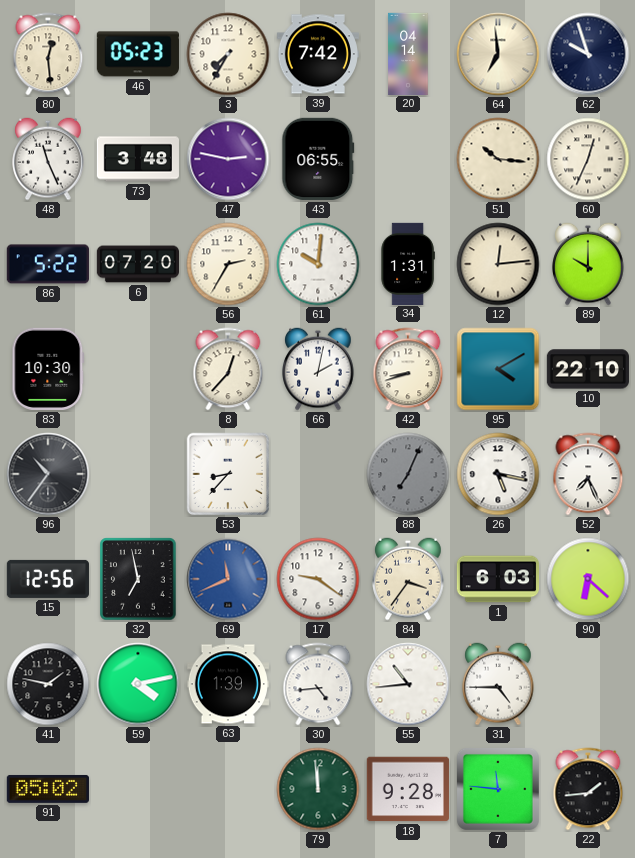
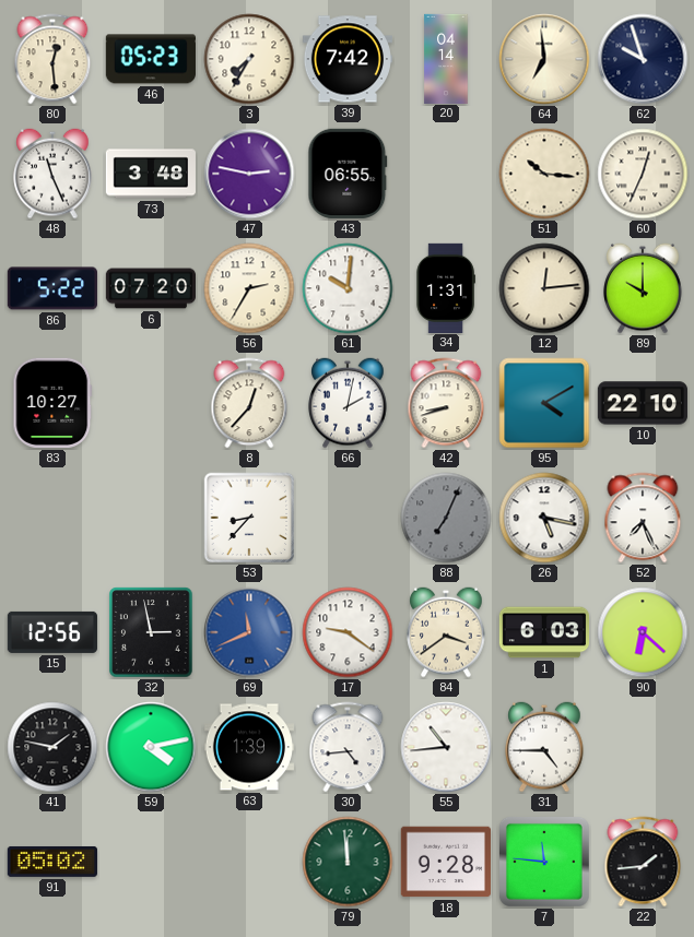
83: 10:30 -> 10:27 (52, 403)
96: 10:36 -> none (48, 474)
32: 6:58 -> 2:58 (151, 632)
84: 3:36 -> 3:39 (446, 632)
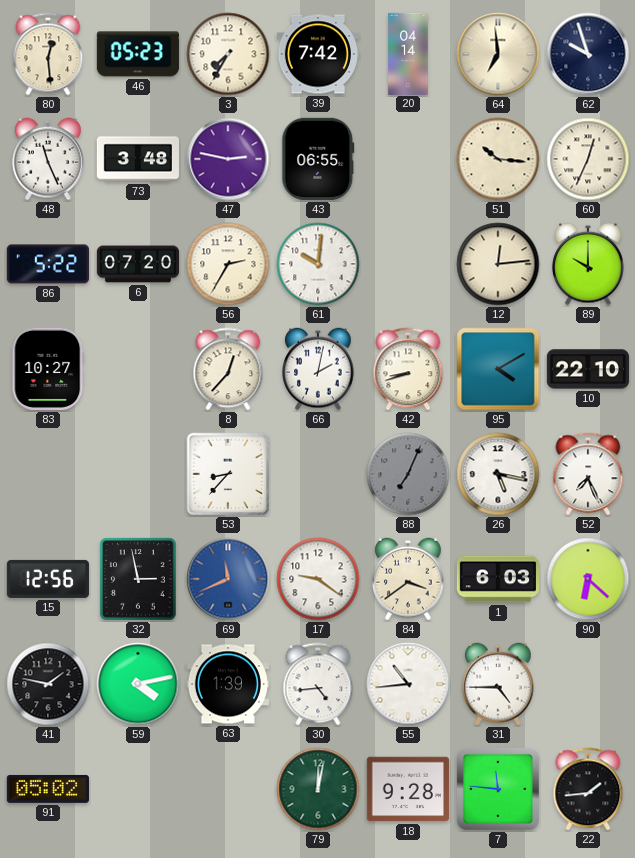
34: 1:31 -> none (446, 287)
79: 11:59 -> 12:02 (318, 789)
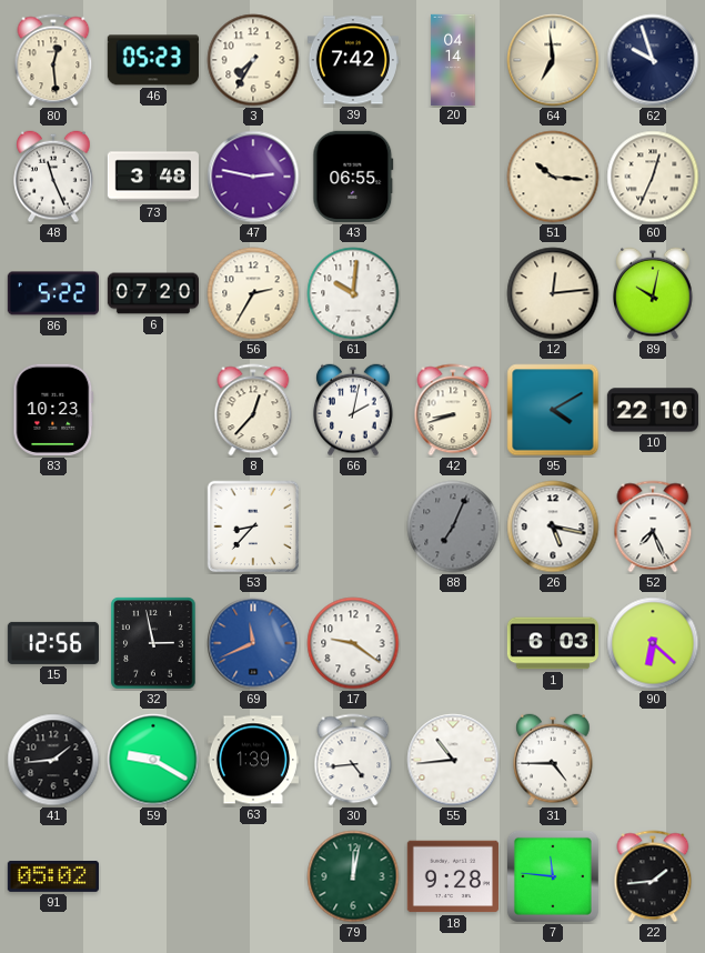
89: 10:00 -> 10:02 (653, 293)
83: 10:27 -> 10:23 (53, 410)
84: 3:39 -> none (408, 579)
41: 1:47 -> 1:44 (53, 760)
59: 4:13 -> 9:20 (153, 760)
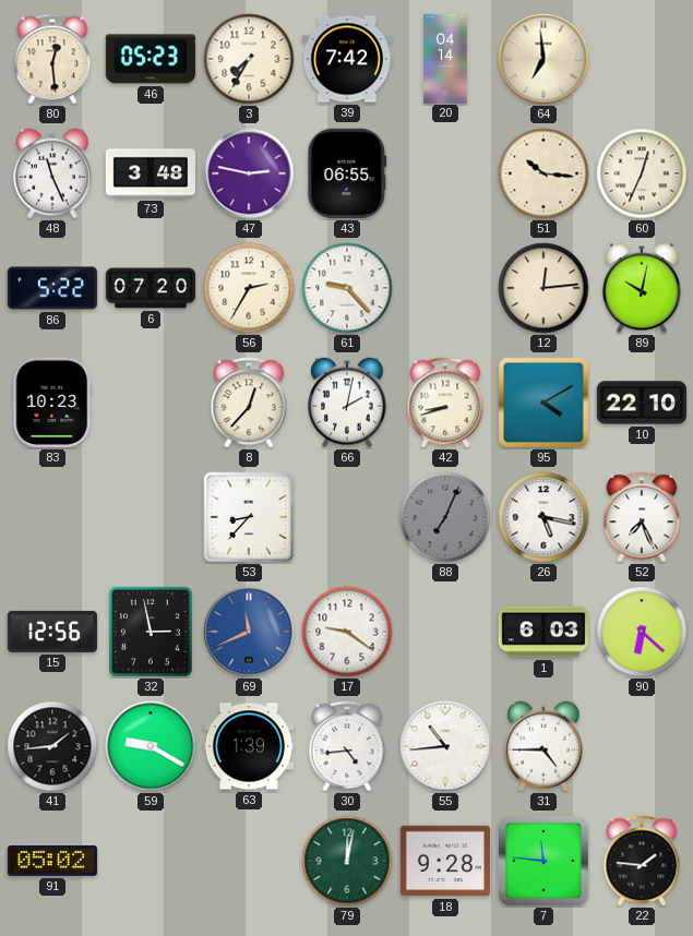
62: 9:57 -> none (653, 60)
61: 10:01 -> 9:23 (347, 288)
22: 1:44 -> 1:46 (642, 861)
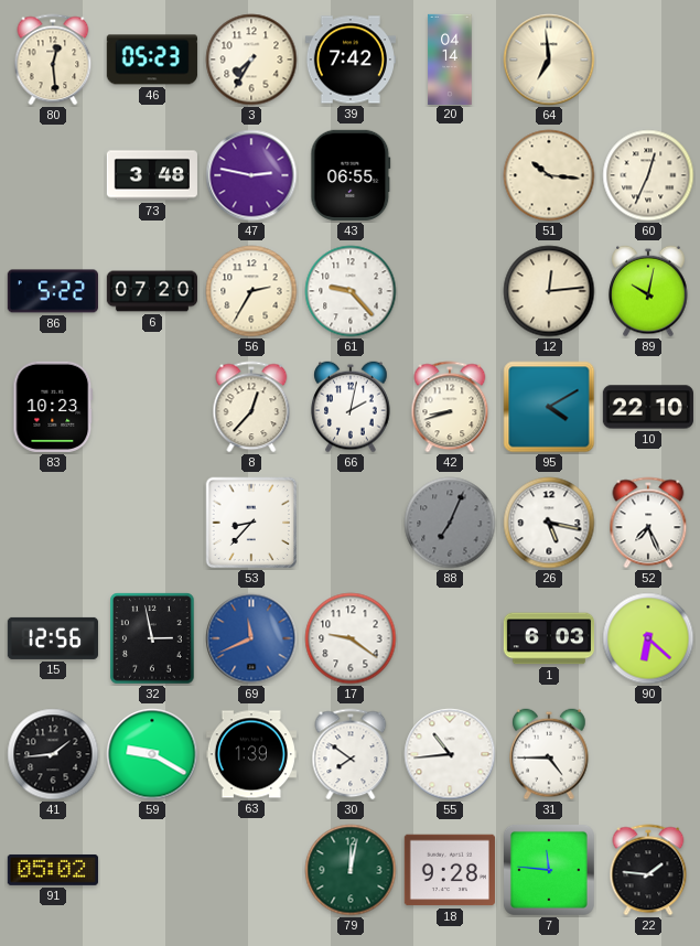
48: 11:26 -> none (52, 173)
30: 4:44 -> 7:51 (351, 754)
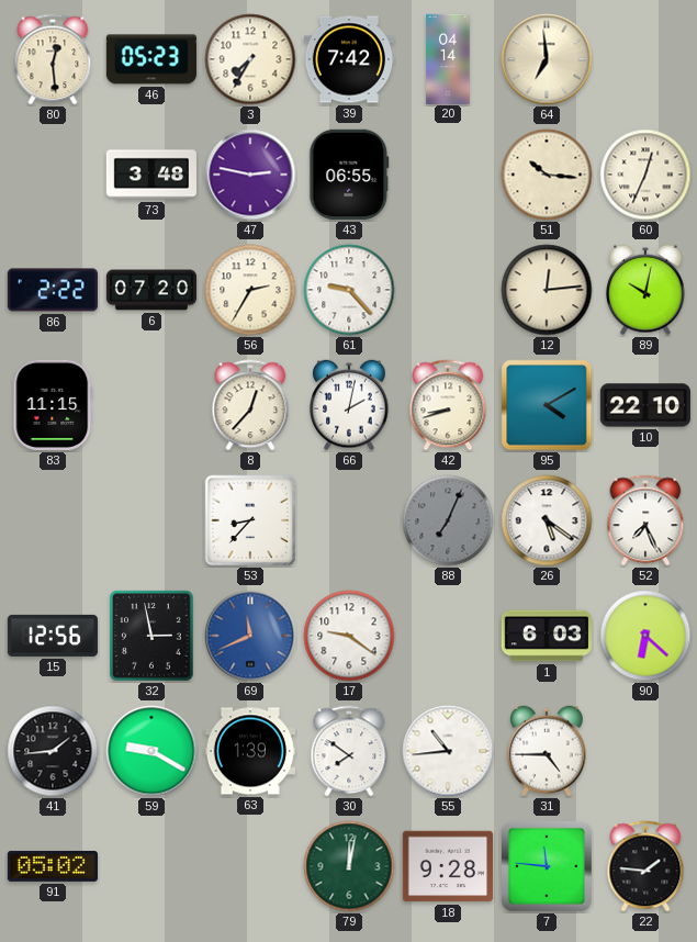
86: 5:22 -> 2:22 (53, 290)
83: 10:23 -> 11:15 (53, 405)
26: 5:17 -> 5:21 (547, 520)
